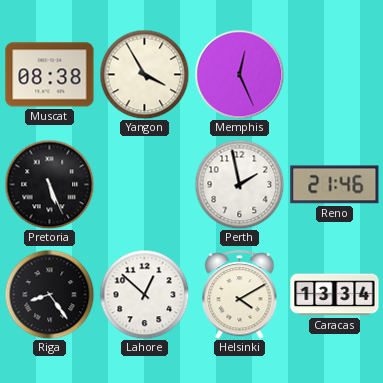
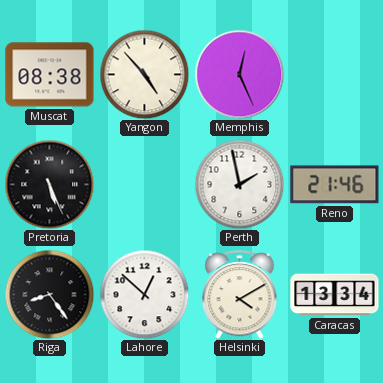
Yangon: 3:55 -> 4:53 (144, 74)
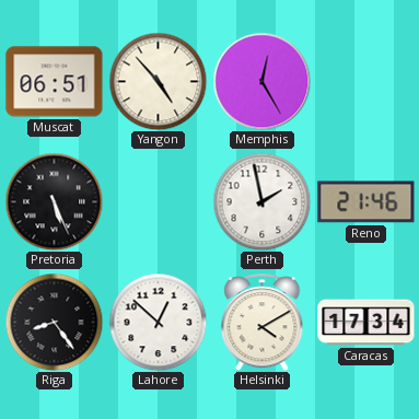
Muscat: 08:38 -> 06:51 (55, 82)
Memphis: 12:26 -> 12:25 (261, 81)
Caracas: 13:34 -> 17:34 (366, 323)
